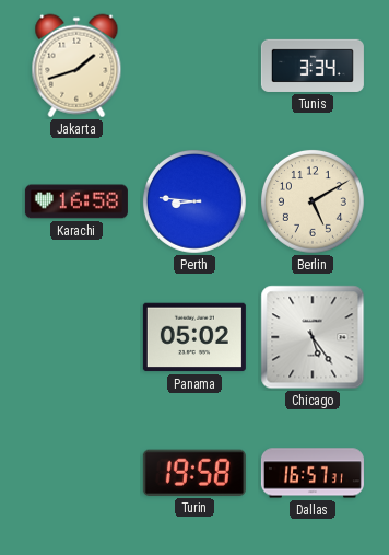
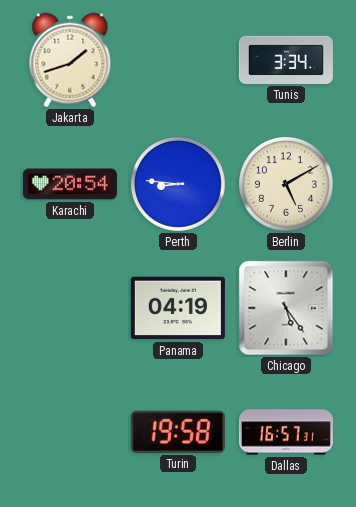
Karachi: 16:58 -> 20:54 (70, 184)
Panama: 05:02 -> 04:19 (178, 308)
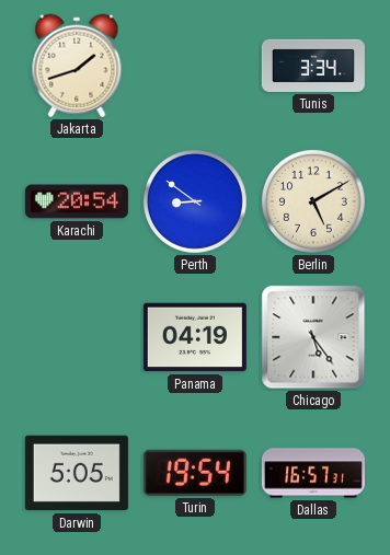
Perth: 8:46 -> 8:51 (195, 201)
Darwin: none -> 5:05 (77, 473)
Turin: 19:58 -> 19:54 (195, 473)
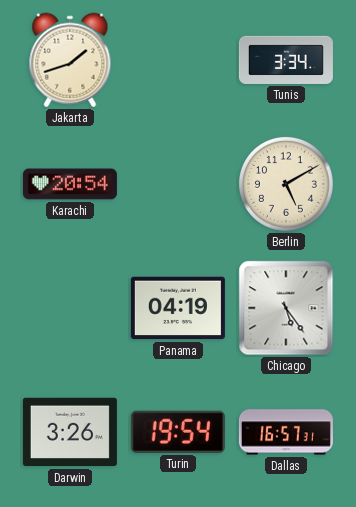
Perth: 8:51 -> none (195, 201)
Darwin: 5:05 -> 3:26 (70, 432)
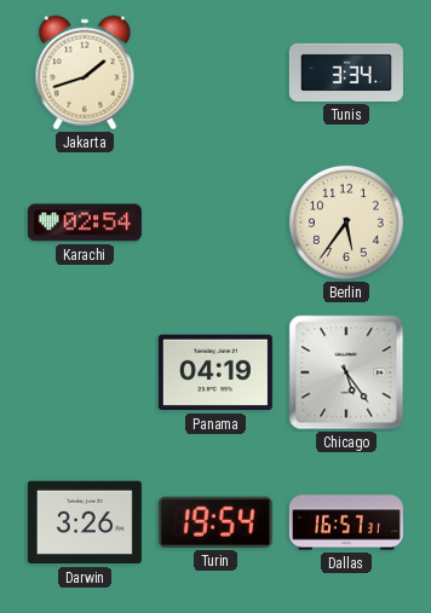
Karachi: 20:54 -> 02:54 (85, 222)
Berlin: 5:10 -> 5:36 (346, 222)
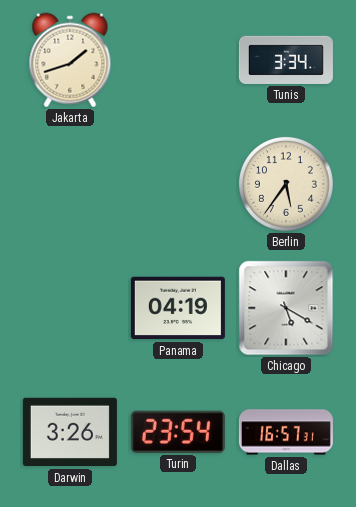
Karachi: 02:54 -> none (85, 222)
Chicago: 5:24 -> 5:20 (286, 308)
Turin: 19:54 -> 23:54 (178, 432)
